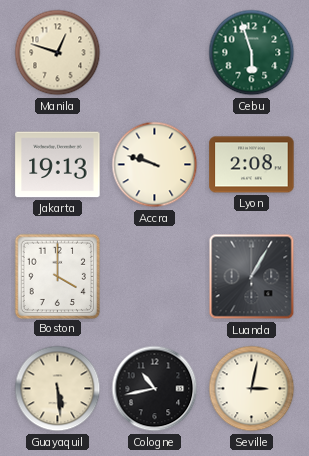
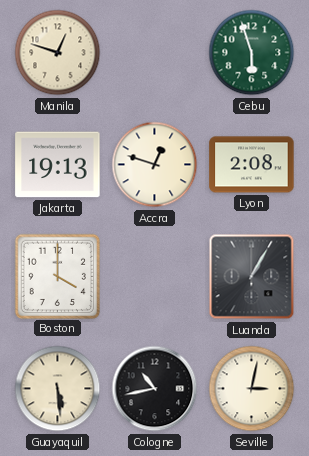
Accra: 9:48 -> 12:48 (155, 165)
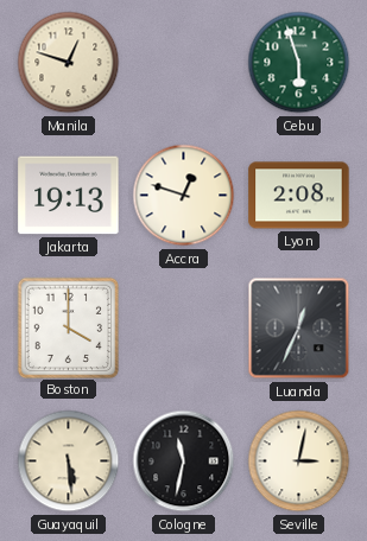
Luanda: 1:05 -> 12:34 (299, 329)
Cologne: 10:43 -> 11:32 (184, 462)
